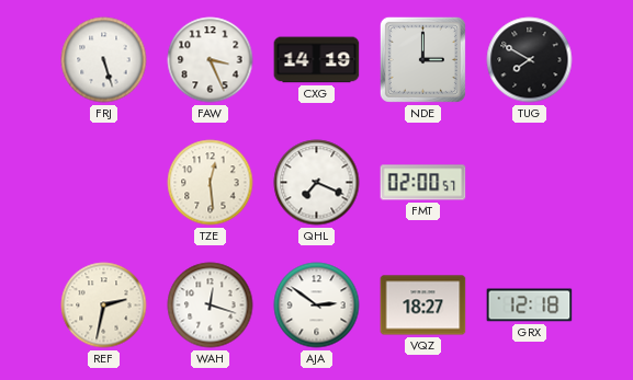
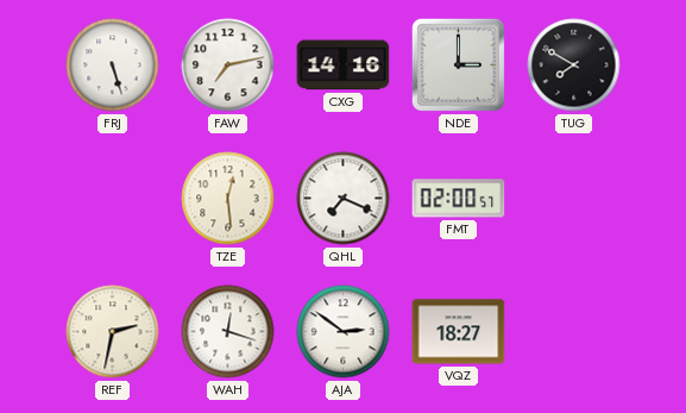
FAW: 3:26 -> 7:13 (228, 65)
CXG: 14:19 -> 14:16 (344, 65)
GRX: 12:18 -> none (530, 306)
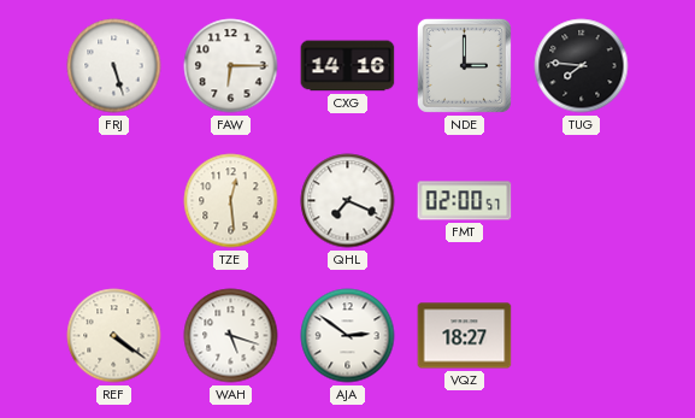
FAW: 7:13 -> 6:15 (231, 66)
TUG: 7:50 -> 7:46 (582, 66)
REF: 2:32 -> 4:21 (114, 336)
WAH: 12:18 -> 5:18 (231, 336)
